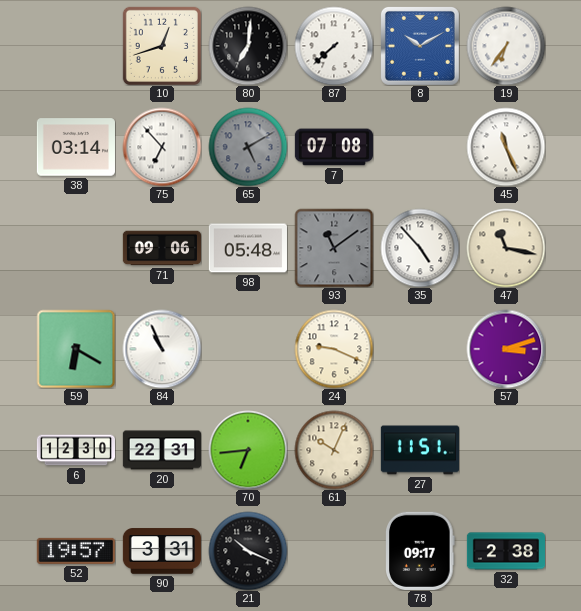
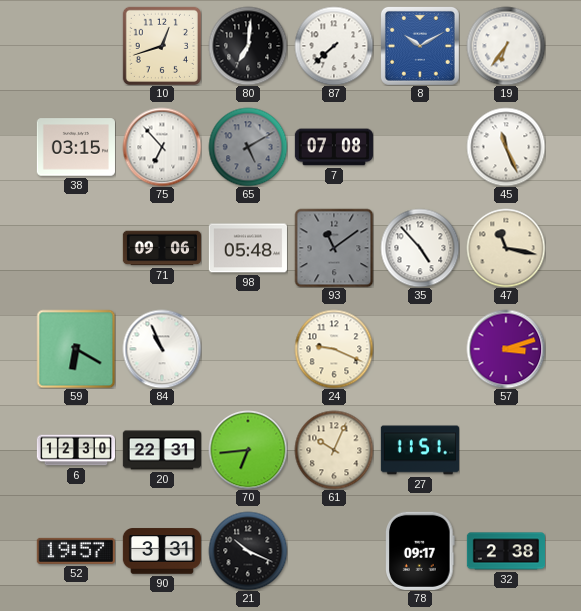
38: 03:14 -> 03:15 (75, 147)
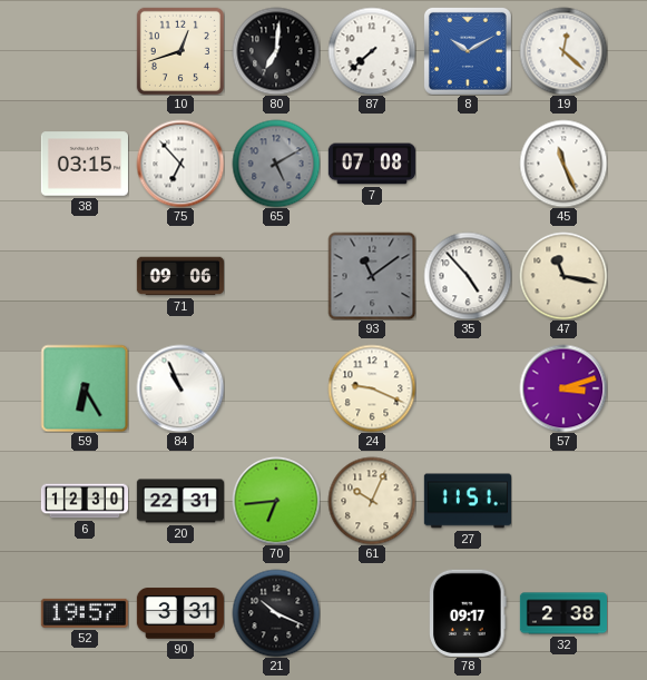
19: 6:36 -> 12:22 (563, 51)
98: 05:48 -> none (248, 248)
59: 6:20 -> 6:25 (85, 388)
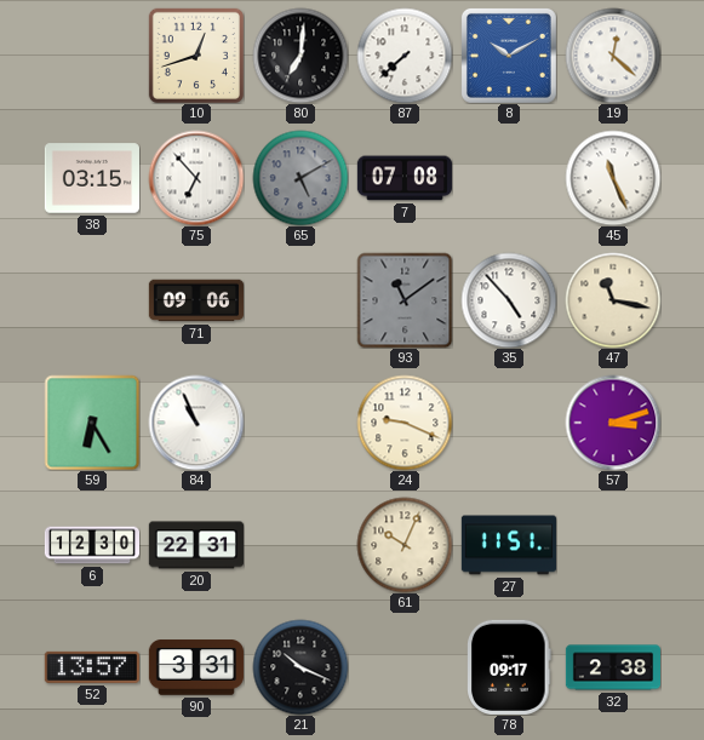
70: 6:44 -> none (276, 501)
52: 19:57 -> 13:57 (92, 667)
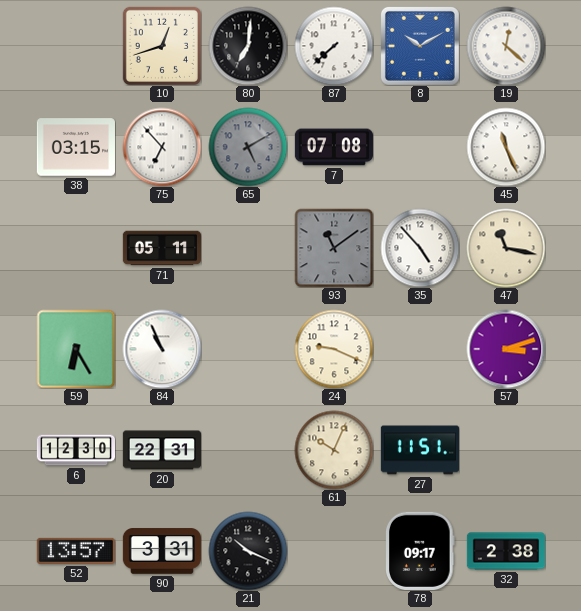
71: 09:06 -> 05:11 (161, 248)
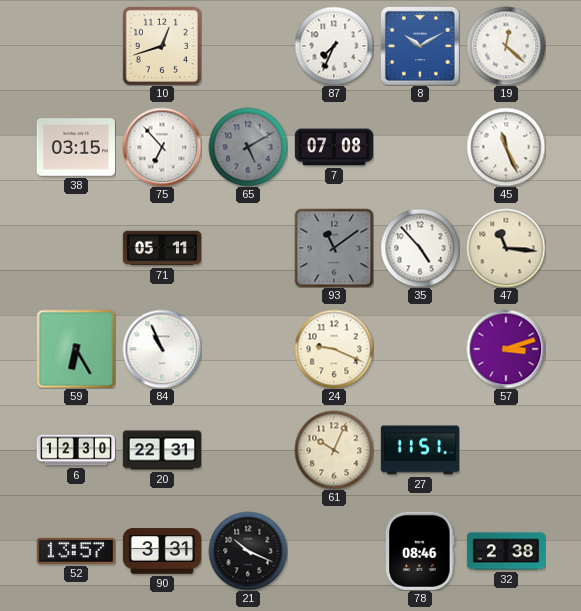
80: 7:01 -> none (248, 46)
87: 7:38 -> 7:34 (334, 46)
47: 11:17 -> 11:16 (506, 248)
78: 09:17 -> 08:46 (421, 551)
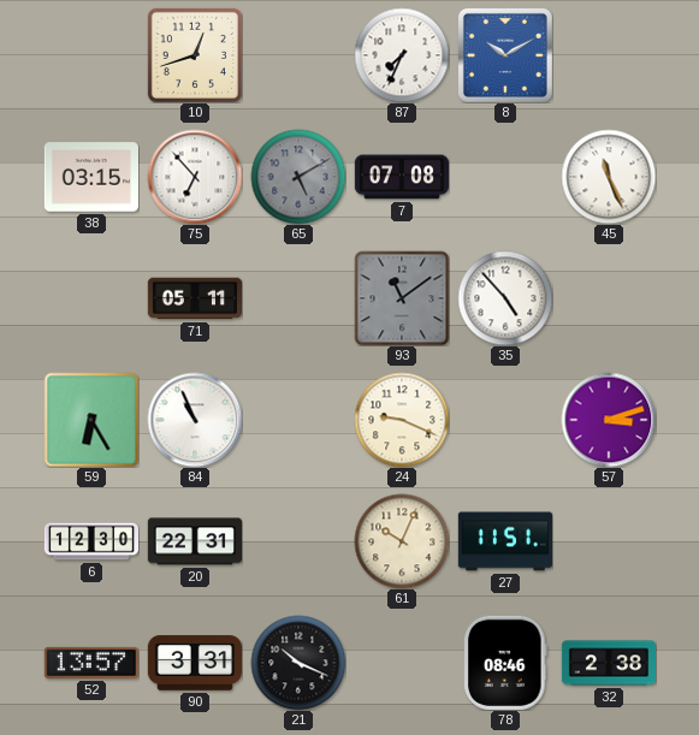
19: 12:22 -> none (506, 46)
47: 11:16 -> none (506, 248)
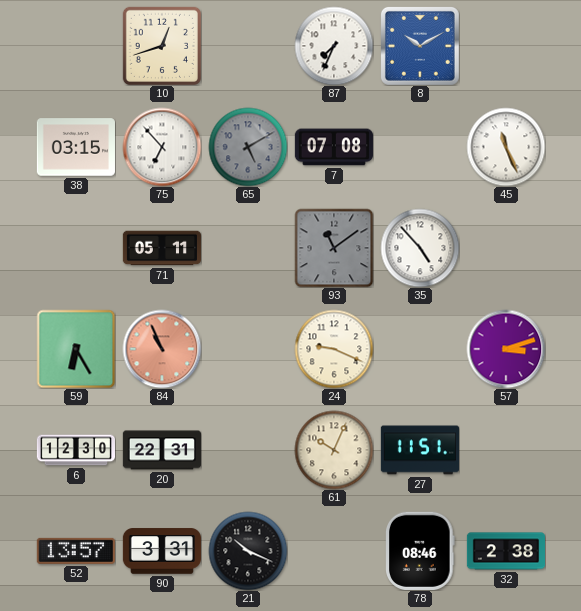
84 dial: white -> salmon (162, 349)
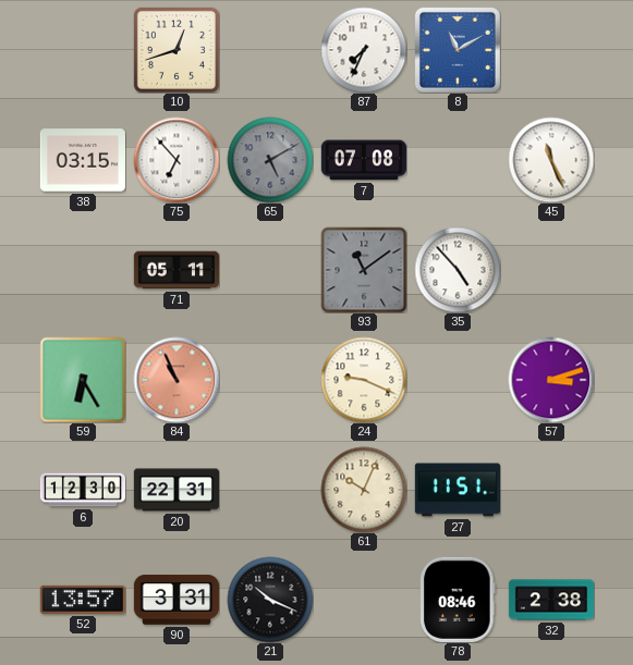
8: 10:10 -> 11:10 (458, 50)
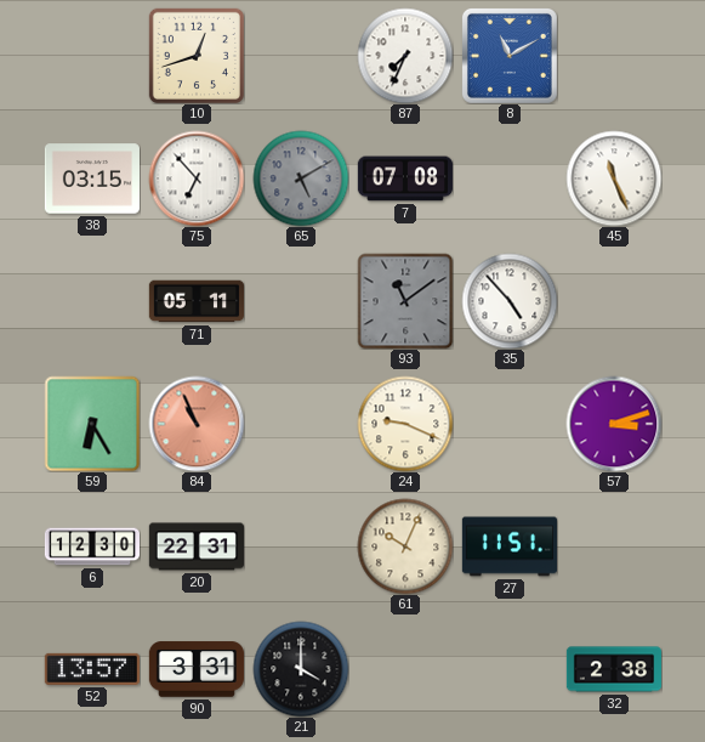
21: 10:19 -> 4:00 (301, 669)
78: 08:46 -> none (459, 600)
